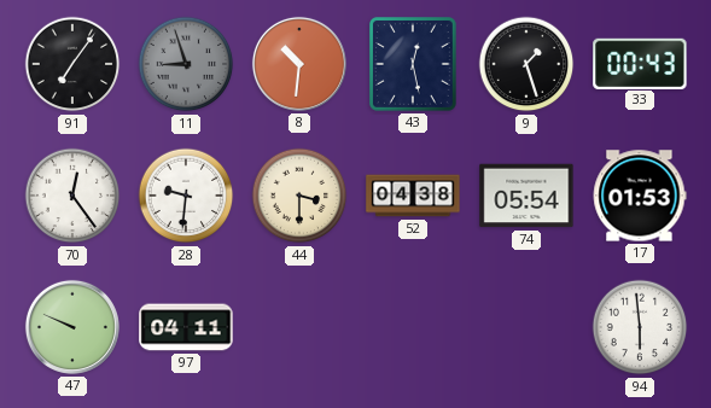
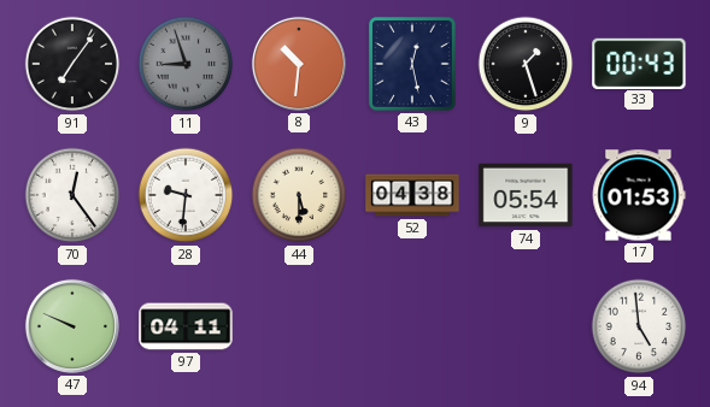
44: 3:30 -> 5:30 (299, 195)
94: 5:59 -> 4:59 (639, 326)
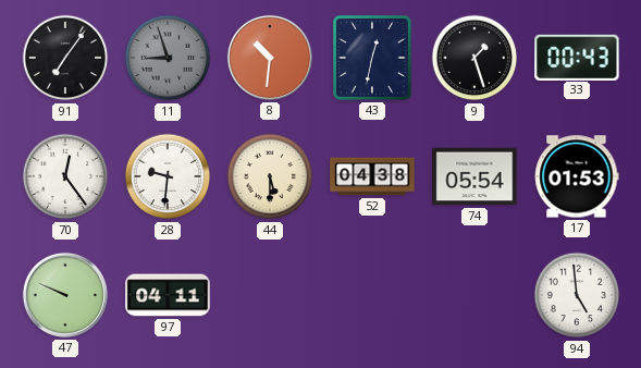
43: 12:28 -> 12:32 (372, 59)
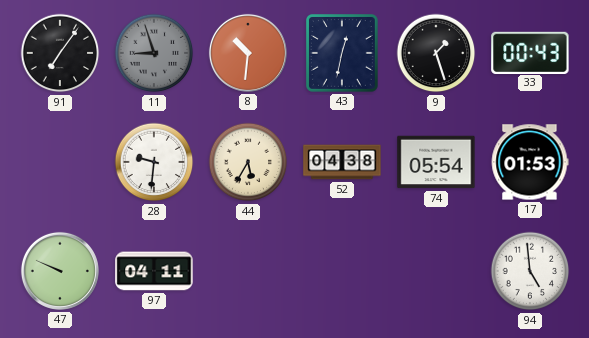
70: 12:24 -> none (65, 176)
44: 5:30 -> 5:35 (248, 162)
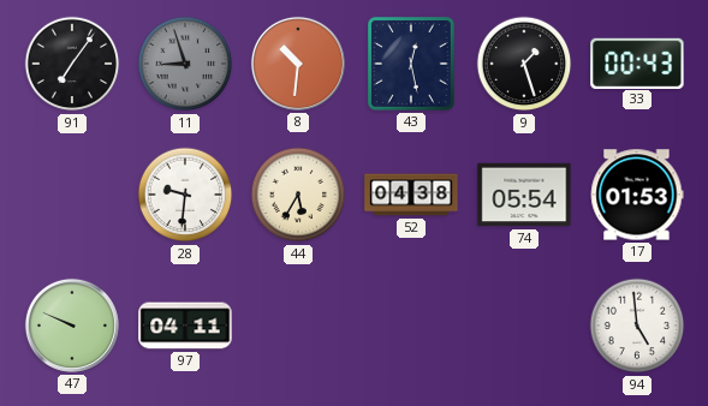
43: 12:32 -> 12:28 (411, 65)
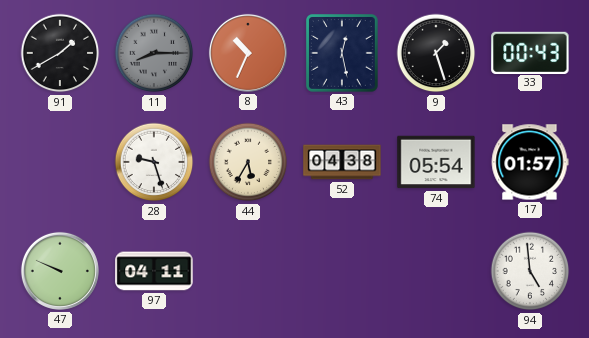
91: 7:06 -> 1:40 (60, 53)
11: 8:57 -> 8:15 (154, 53)
8: 10:31 -> 10:34 (248, 53)
28: 9:31 -> 9:27 (154, 162)
17: 01:53 -> 01:57 (530, 162)
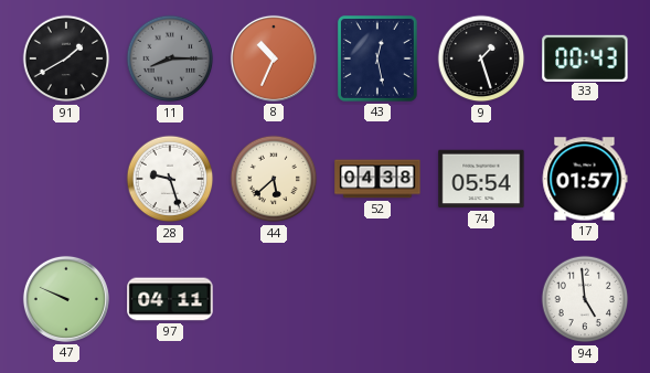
44: 5:35 -> 5:38 (274, 179)
